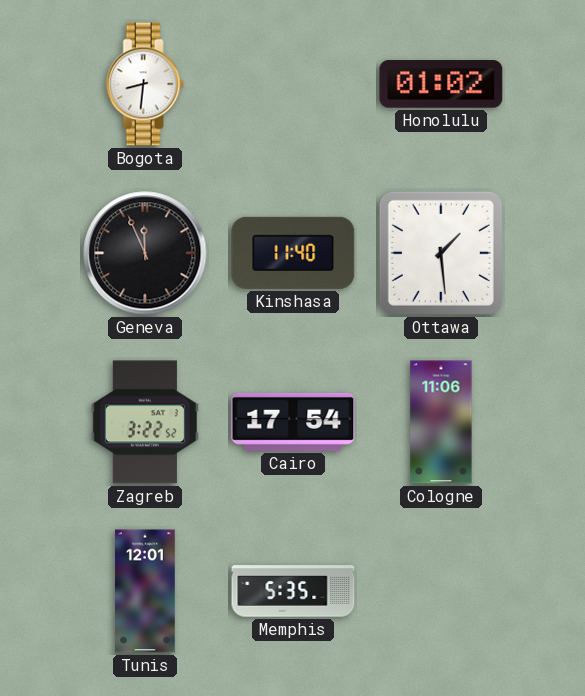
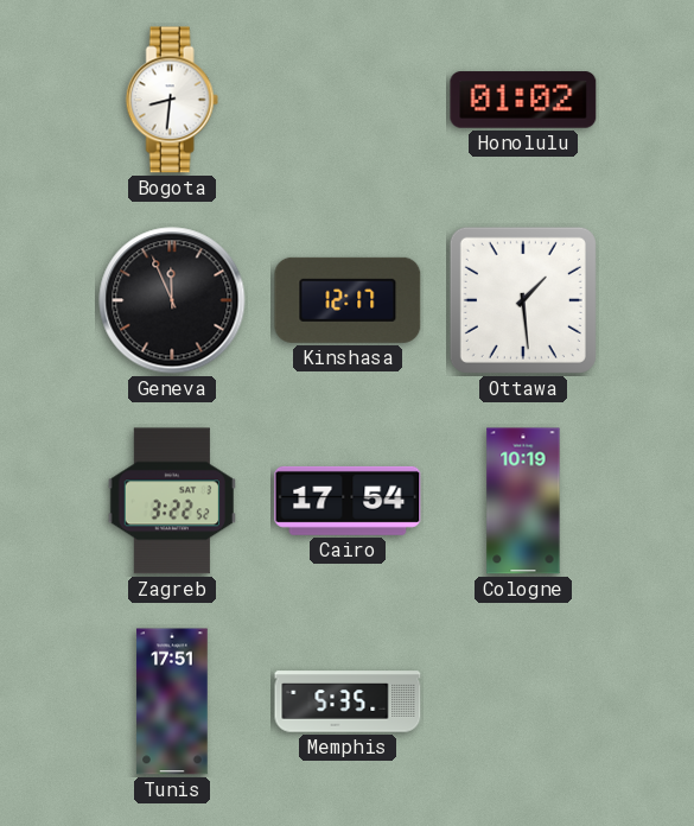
Kinshasa: 11:40 -> 12:17 (348, 300)
Cologne: 11:06 -> 10:19 (523, 501)
Tunis: 12:01 -> 17:51 (172, 701)
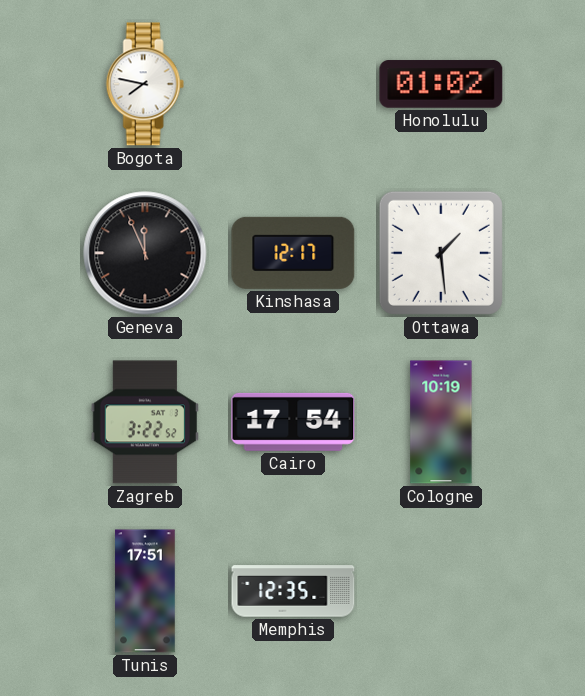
Bogota: 8:31 -> 7:47 (145, 84)
Memphis: 5:35 -> 12:35 (293, 591)
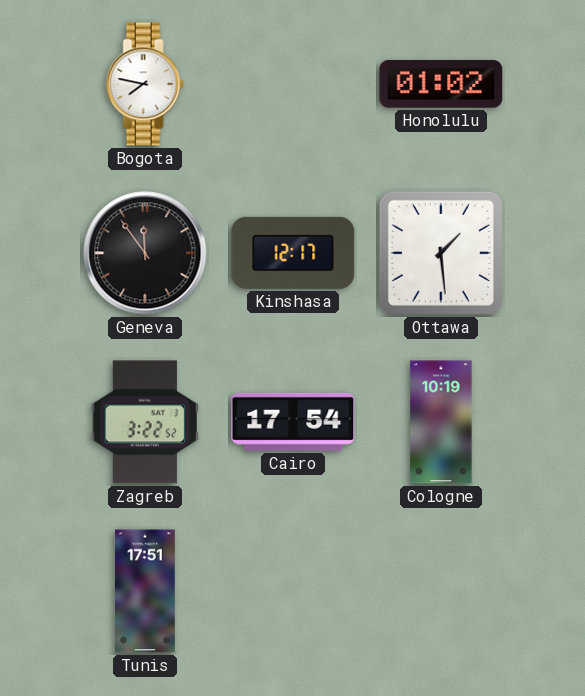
Geneva: 11:56 -> 11:54 (145, 253)
Memphis: 12:35 -> none (293, 591)
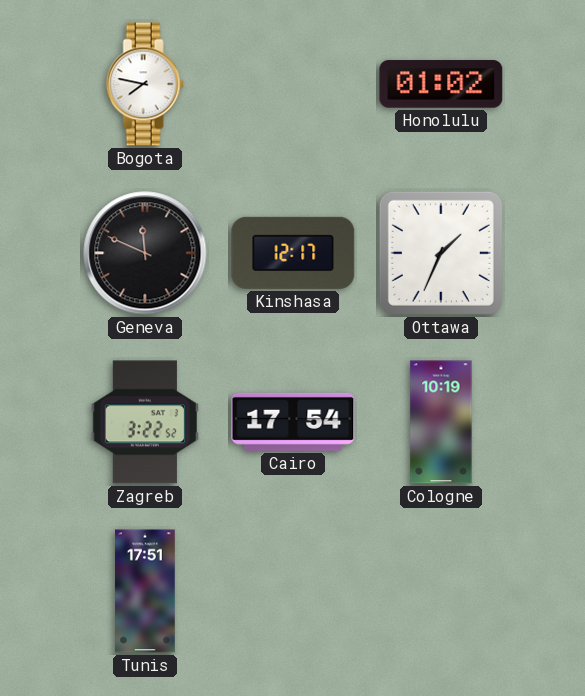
Geneva: 11:54 -> 11:49 (145, 253)
Ottawa: 1:29 -> 1:34 (441, 253)
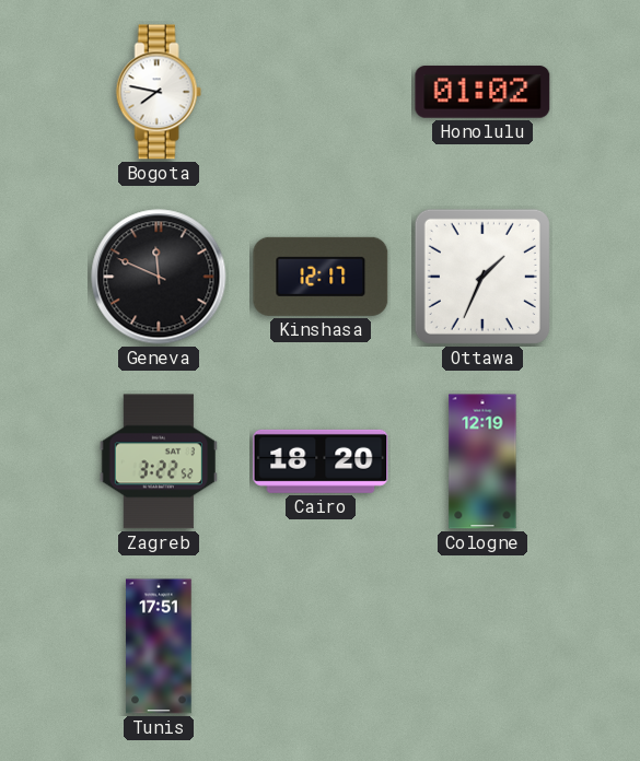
Cairo: 17:54 -> 18:20 (321, 461)
Cologne: 10:19 -> 12:19 (482, 461)
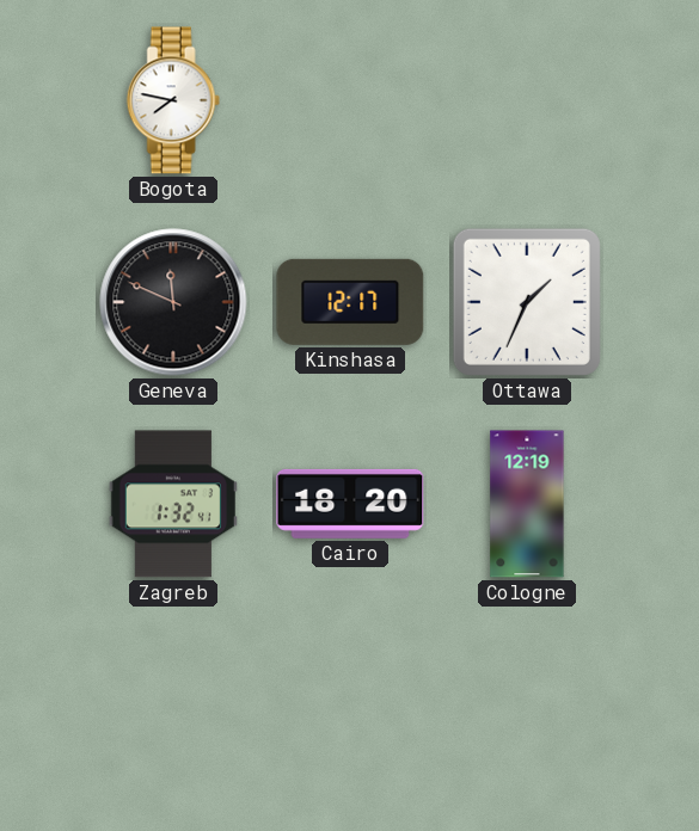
Honolulu: 01:02 -> none (482, 92)
Zagreb: 3:22 -> 1:32 (173, 504)
Tunis: 17:51 -> none (159, 646)
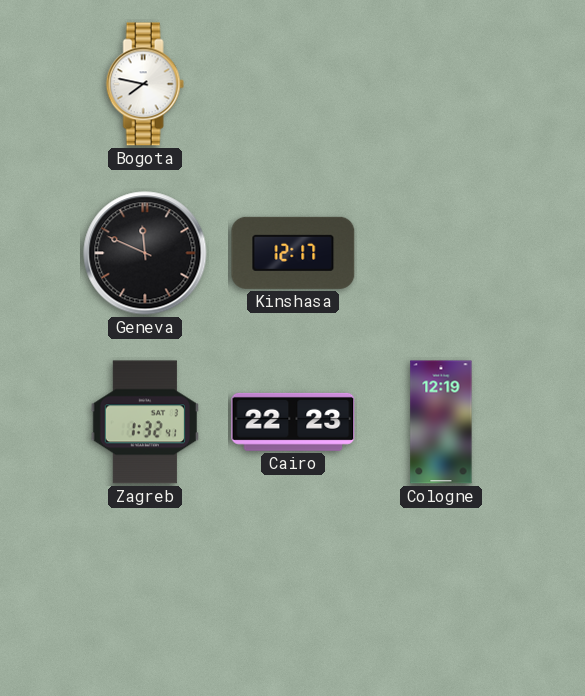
Ottawa: 1:34 -> none (527, 302)
Cairo: 18:20 -> 22:23 (293, 422)
